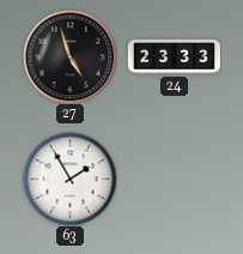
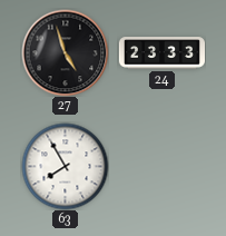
63: 1:55 -> 7:55 (65, 166)
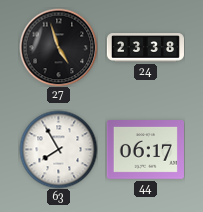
24: 23:33 -> 23:38 (145, 48)
44: none -> 06:17 (145, 150)
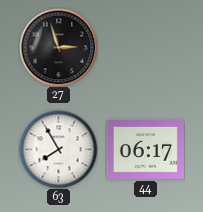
27: 4:57 -> 2:57 (58, 47)
24: 23:38 -> none (145, 48)
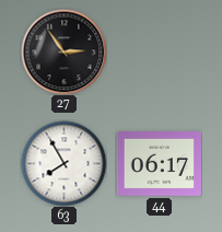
27: 2:57 -> 2:54 (63, 51)
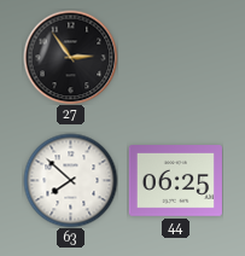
63: 7:55 -> 7:52 (70, 180)
44: 06:17 -> 06:25 (175, 181)
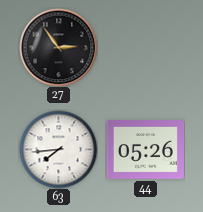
63: 7:52 -> 7:44 (58, 149)
44: 06:25 -> 05:26 (145, 150)
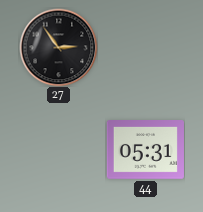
63: 7:44 -> none (58, 149)
44: 05:26 -> 05:31 (145, 150)
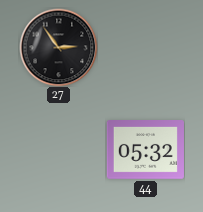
44: 05:31 -> 05:32 (145, 150)
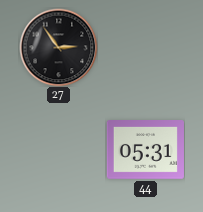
44: 05:32 -> 05:31 (145, 150)
